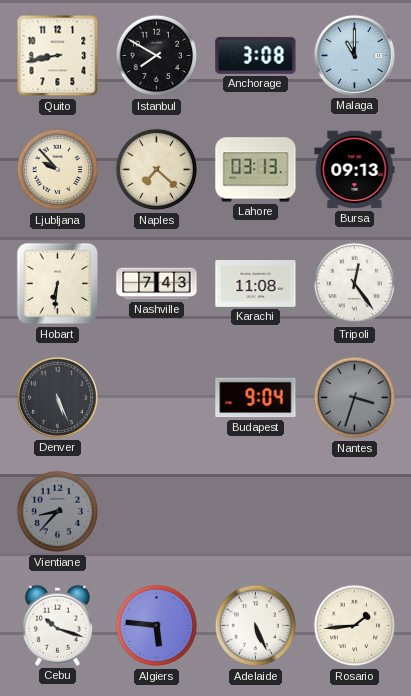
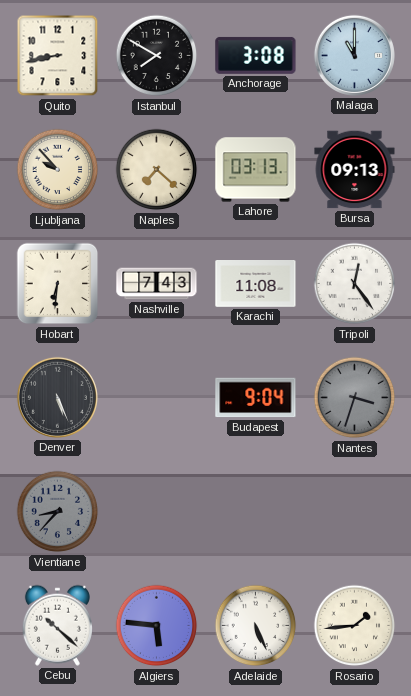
Cebu: 10:18 -> 10:22 (57, 625)
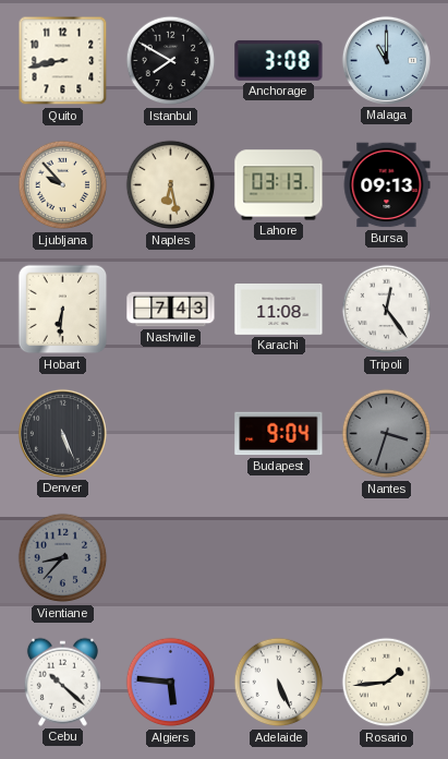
Naples: 7:22 -> 6:28 (171, 185)
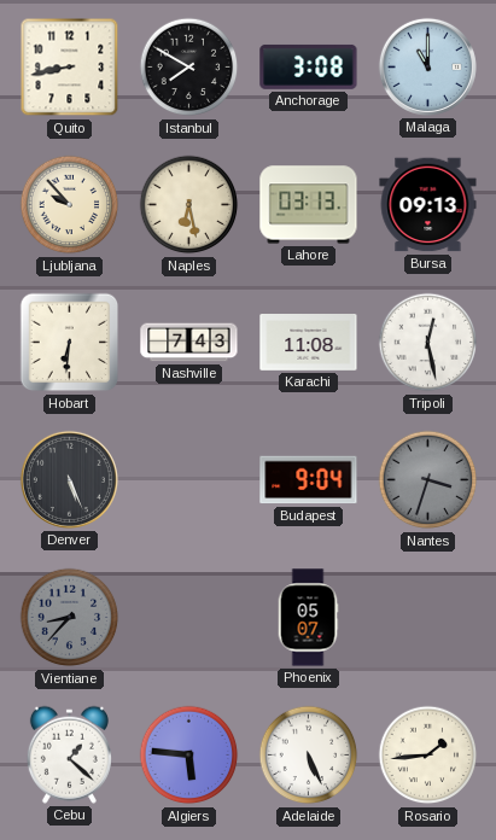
Tripoli: 12:24 -> 12:28 (428, 343)
Phoenix: none -> 05:07 (308, 618)
Cebu: 10:22 -> 1:22 (69, 754)
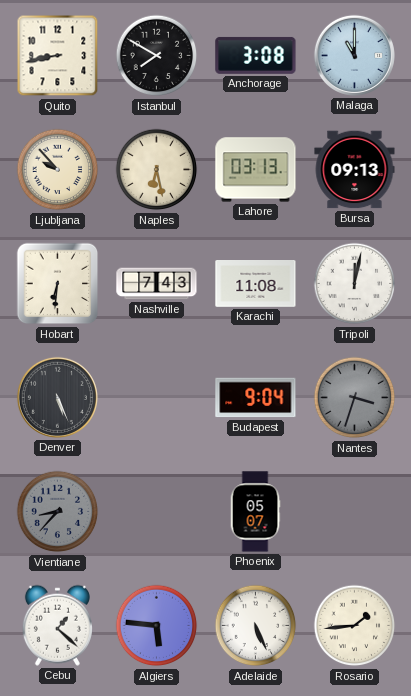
Tripoli: 12:28 -> 12:02 (355, 284)
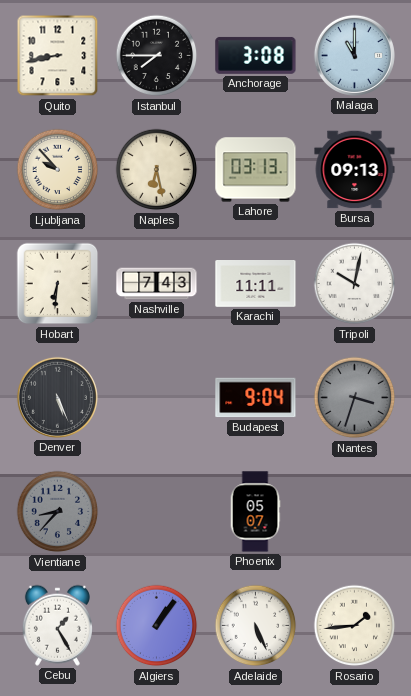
Istanbul: 7:50 -> 7:45 (157, 56)
Karachi: 11:08 -> 11:11 (256, 284)
Tripoli: 12:02 -> 10:02 (355, 284)
Cebu: 1:22 -> 1:25 (57, 625)
Algiers: 5:46 -> 1:06 (157, 626)
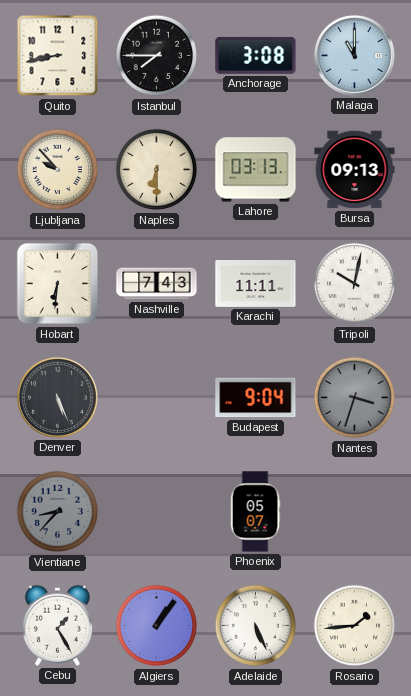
Naples: 6:28 -> 6:30 (157, 170)
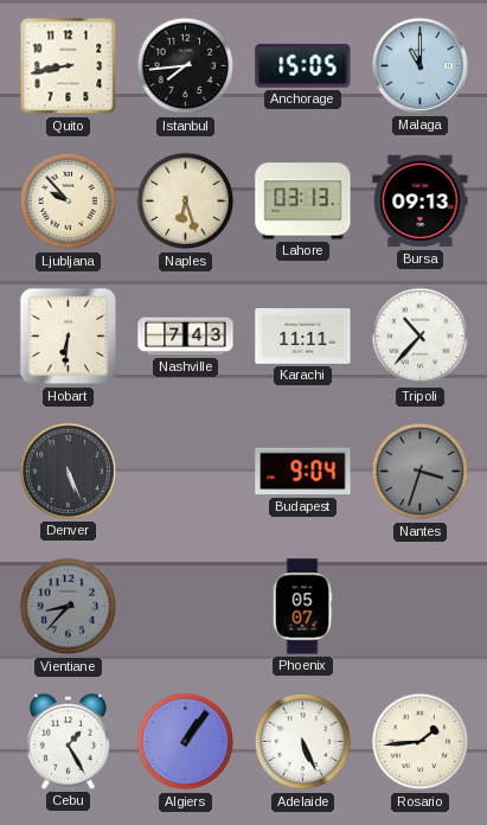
Istanbul: 7:45 -> 7:44 (186, 66)
Anchorage: 3:08 -> 15:05 (303, 65)
Naples: 6:30 -> 6:27 (186, 202)
Tripoli: 10:02 -> 10:37 (421, 337)
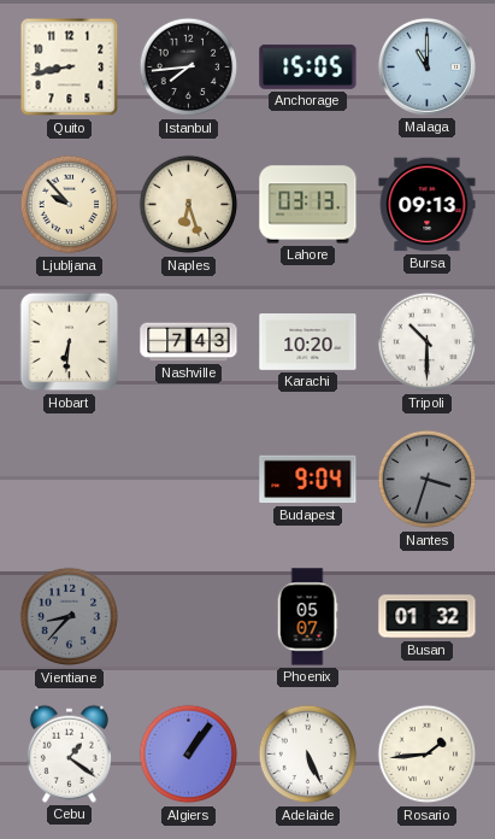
Karachi: 11:11 -> 10:20 (308, 342)
Tripoli: 10:37 -> 10:30 (428, 342)
Denver: 5:26 -> none (68, 471)
Busan: none -> 01:32 (428, 617)
Cebu: 1:25 -> 1:21 (69, 753)
